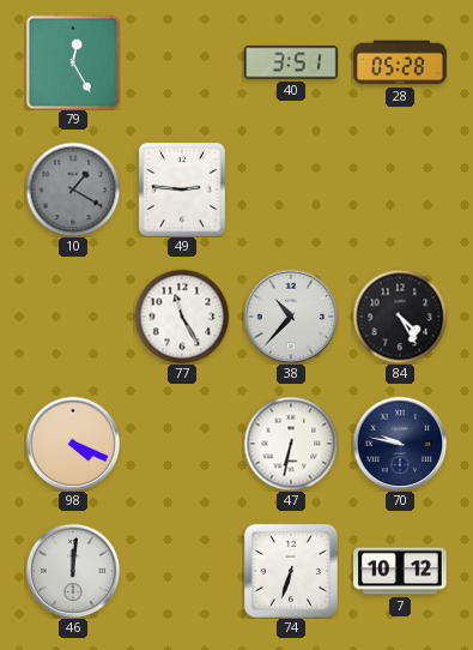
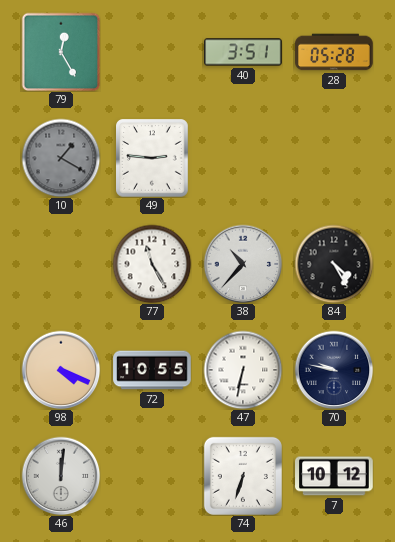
72: none -> 10:55 (152, 370)
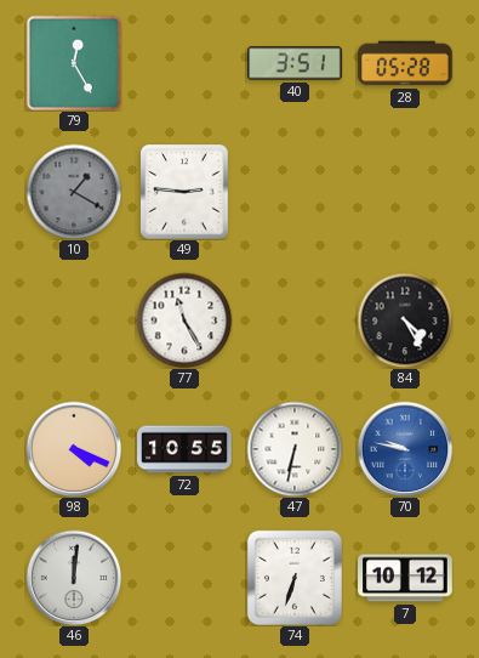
38: 10:37 -> none (243, 264)
70 dial: navy -> blue (405, 449)
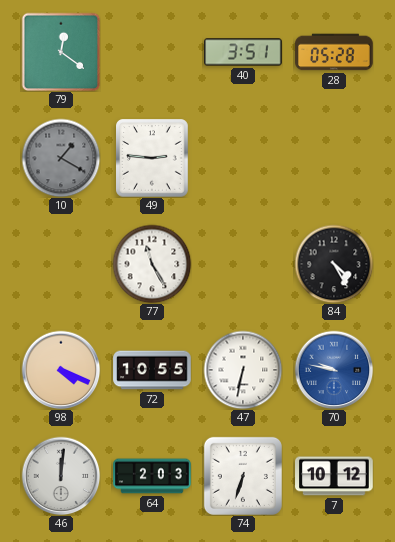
79: 12:25 -> 12:21 (61, 52)
64: none -> 2:03 (152, 476)
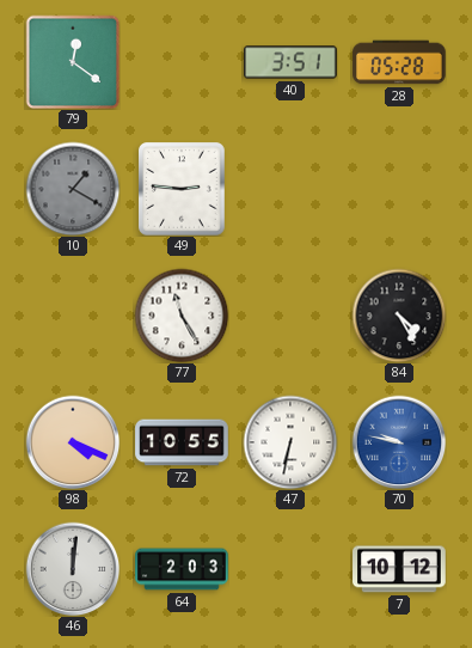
74: 6:33 -> none (243, 476)
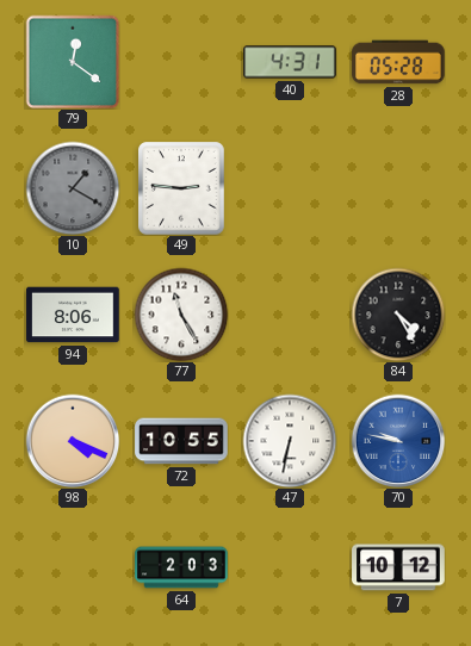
40: 3:51 -> 4:31 (290, 62)
94: none -> 8:06 (73, 315)
46: 12:01 -> none (73, 569)
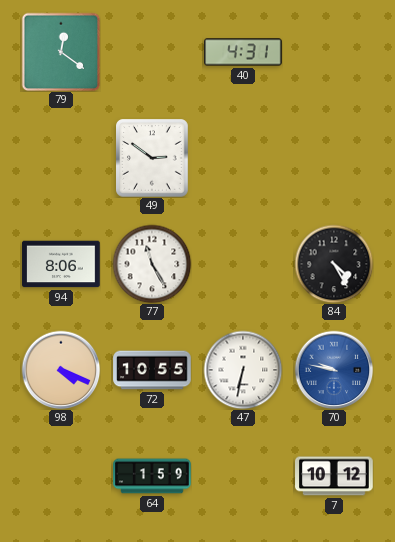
28: 05:28 -> none (398, 62)
10: 1:20 -> none (73, 188)
49: 2:46 -> 2:51 (152, 158)
64: 2:03 -> 1:59 (152, 476)
